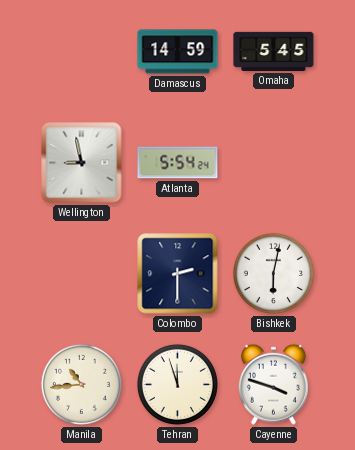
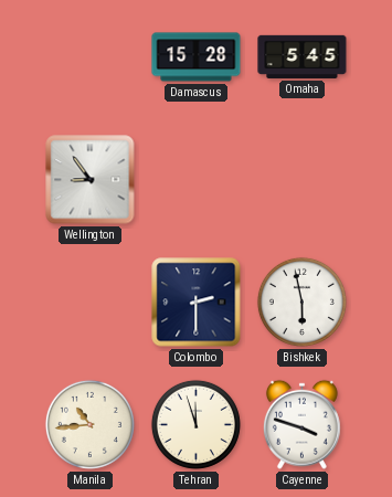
Damascus: 14:59 -> 15:28 (197, 57)
Wellington: 8:58 -> 8:54 (91, 180)
Atlanta: 5:54 -> none (178, 163)
Bishkek: 6:02 -> 5:58 (301, 302)
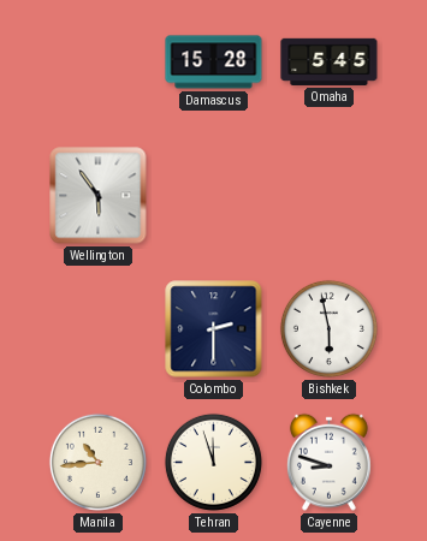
Wellington: 8:54 -> 5:54 (99, 196)
Cayenne: 3:48 -> 8:48 (328, 462)
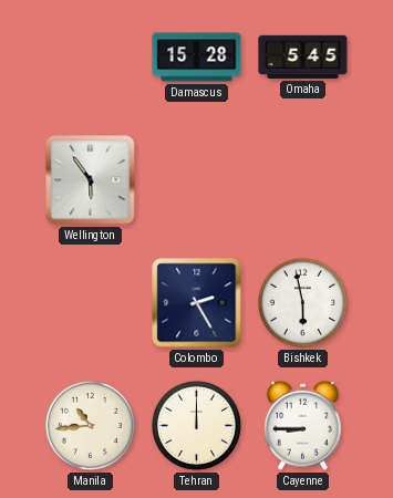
Colombo: 2:30 -> 2:25 (197, 303)
Tehran: 11:57 -> 12:00 (196, 425)
Cayenne: 8:48 -> 8:45 (302, 425)
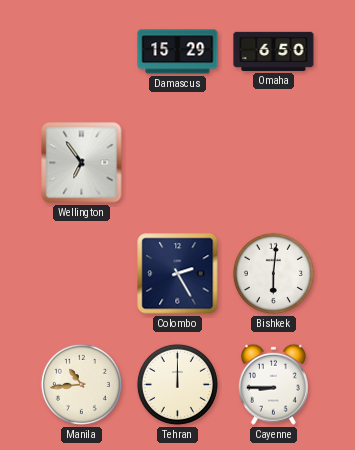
Damascus: 15:28 -> 15:29 (178, 52)
Omaha: 5:45 -> 6:50 (274, 51)
Wellington: 5:54 -> 6:54 (82, 163)
Bishkek: 5:58 -> 6:01 (273, 273)
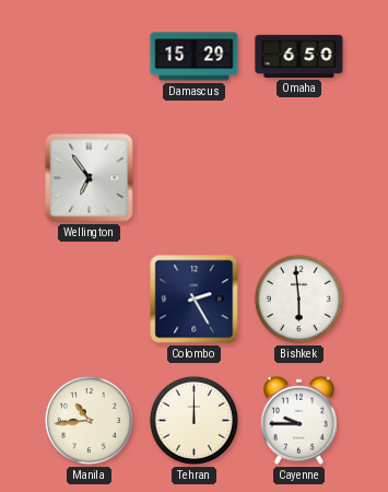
Bishkek: 6:01 -> 5:59 (298, 298)
Cayenne: 8:45 -> 9:45 (298, 420)
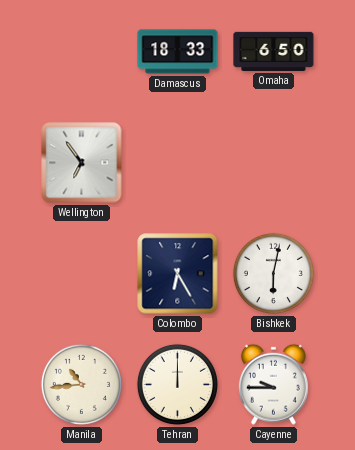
Damascus: 15:29 -> 18:33 (178, 52)
Colombo: 2:25 -> 6:25 (178, 274)
Bishkek: 5:59 -> 6:02 (273, 273)
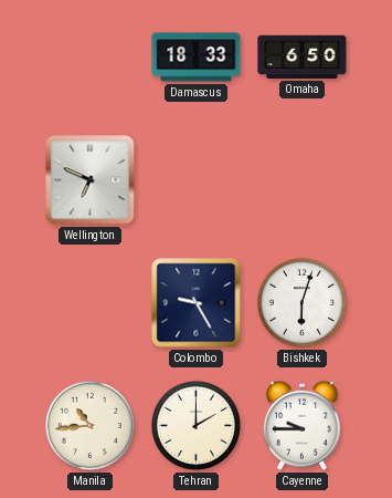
Wellington: 6:54 -> 6:49 (91, 180)
Colombo: 6:25 -> 9:25 (197, 303)
Bishkek: 6:02 -> 6:03 (301, 302)
Tehran: 12:00 -> 2:00 (195, 425)
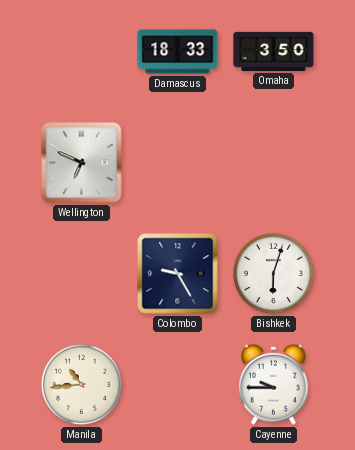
Omaha: 6:50 -> 3:50 (274, 51)
Tehran: 2:00 -> none (195, 425)
